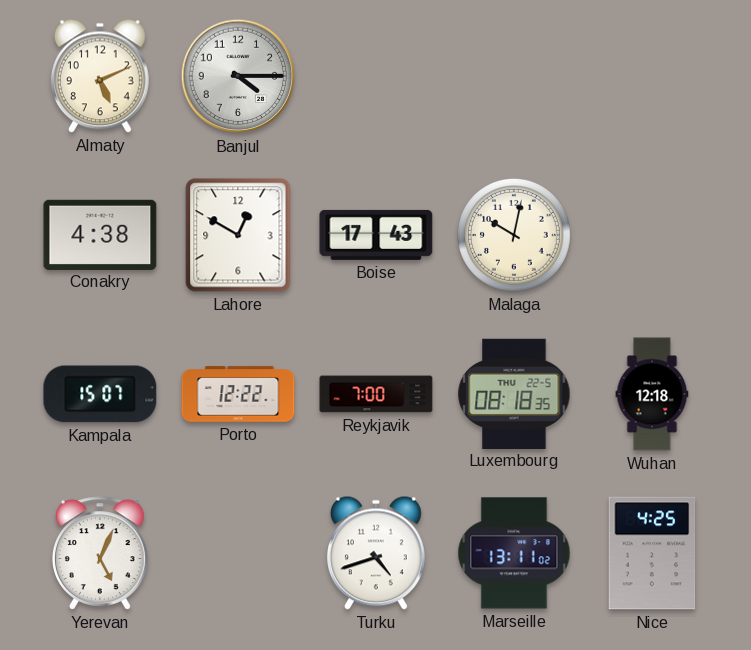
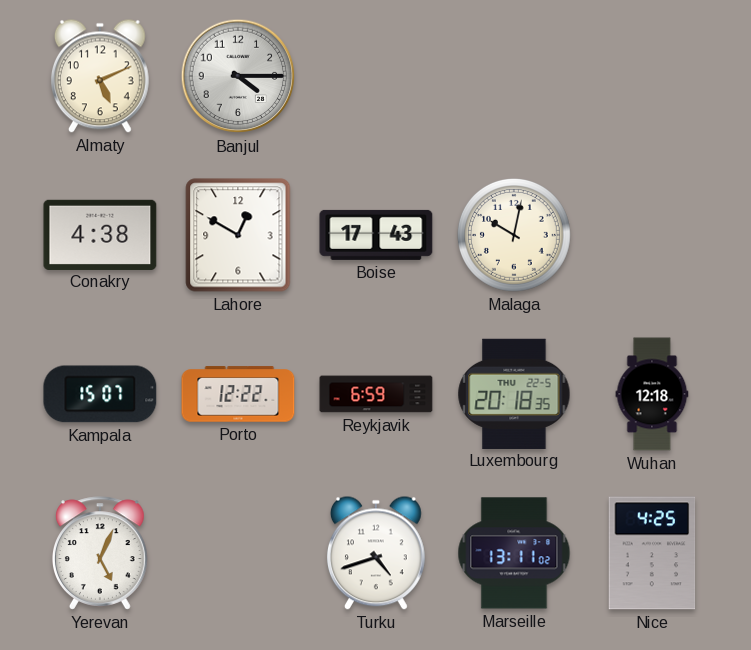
Reykjavik: 7:00 -> 6:59 (376, 394)
Luxembourg: 08:18 -> 20:18 (514, 393)
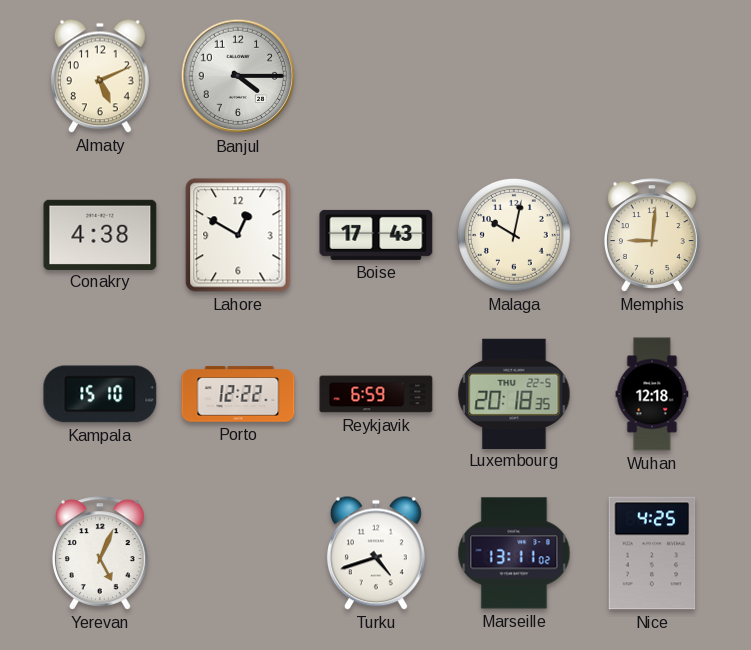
Memphis: none -> 9:01 (652, 235)
Kampala: 15:07 -> 15:10 (100, 394)
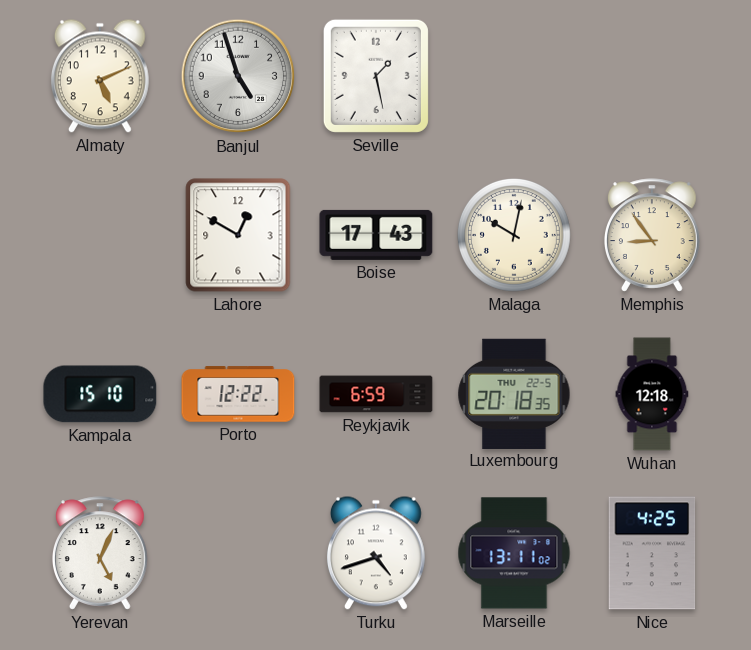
Banjul: 4:15 -> 4:57 (238, 76)
Seville: none -> 1:28 (376, 76)
Conakry: 4:38 -> none (100, 234)
Memphis: 9:01 -> 8:54 (652, 235)
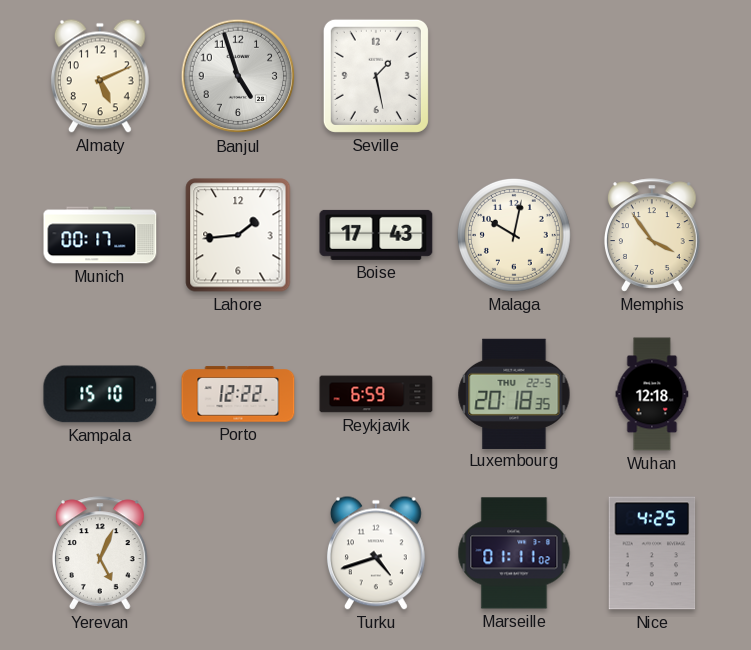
Munich: none -> 00:17 (100, 235)
Lahore: 12:50 -> 1:44 (238, 235)
Memphis: 8:54 -> 3:54 (652, 235)
Marseille: 13:11 -> 01:11 (514, 553)
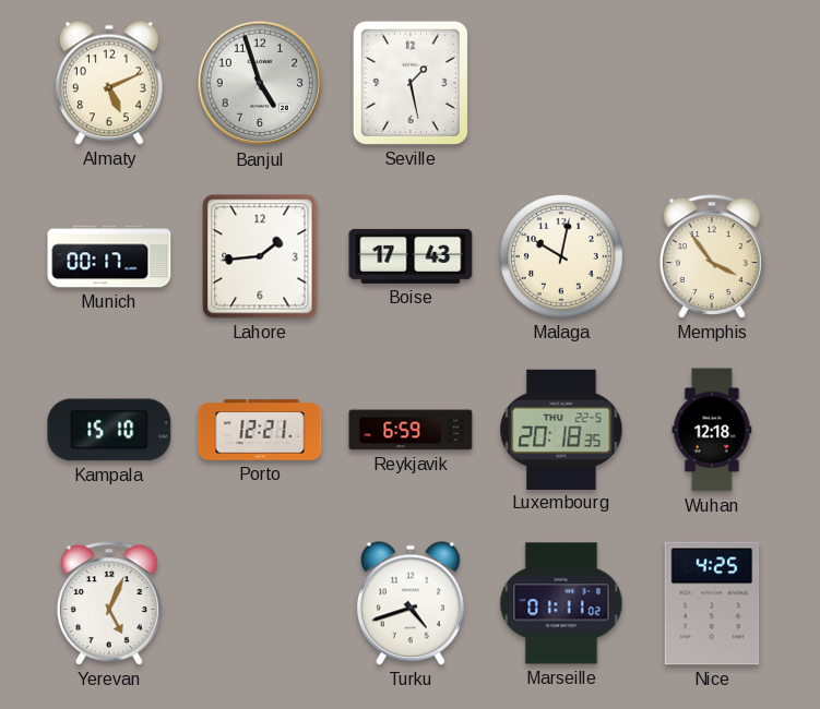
Porto: 12:22 -> 12:21 (260, 430)
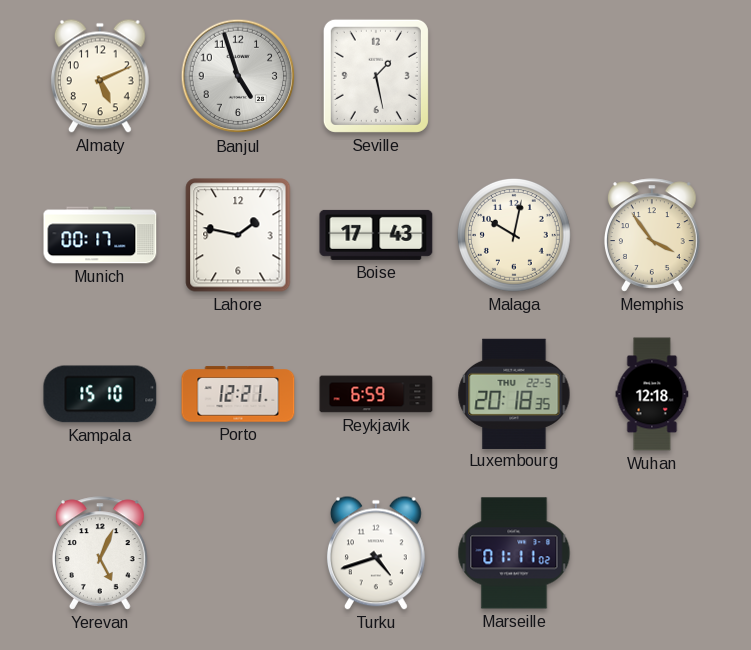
Lahore: 1:44 -> 1:47 (238, 235)
Nice: 4:25 -> none (712, 603)
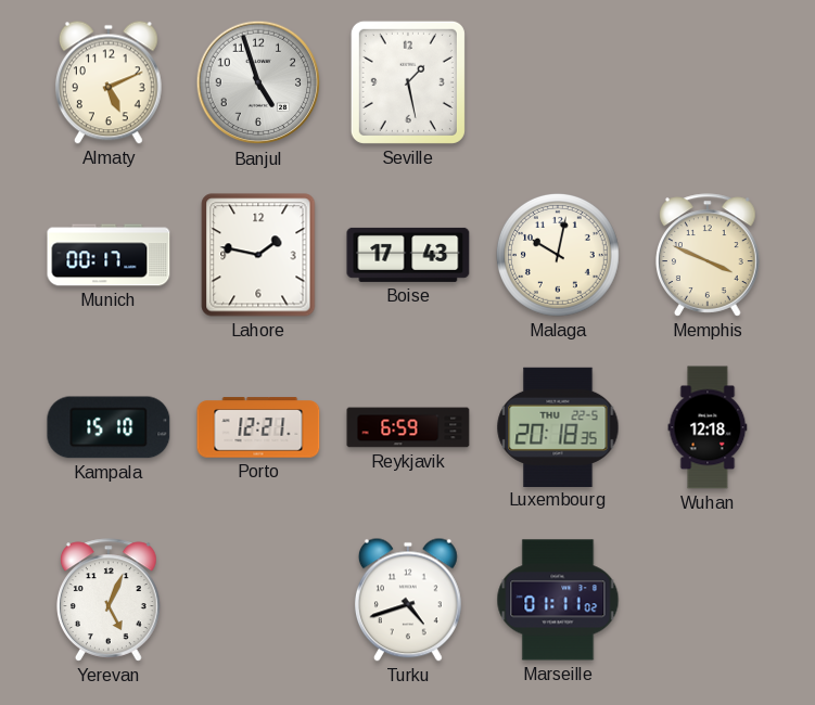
Memphis: 3:54 -> 3:49 (708, 255)
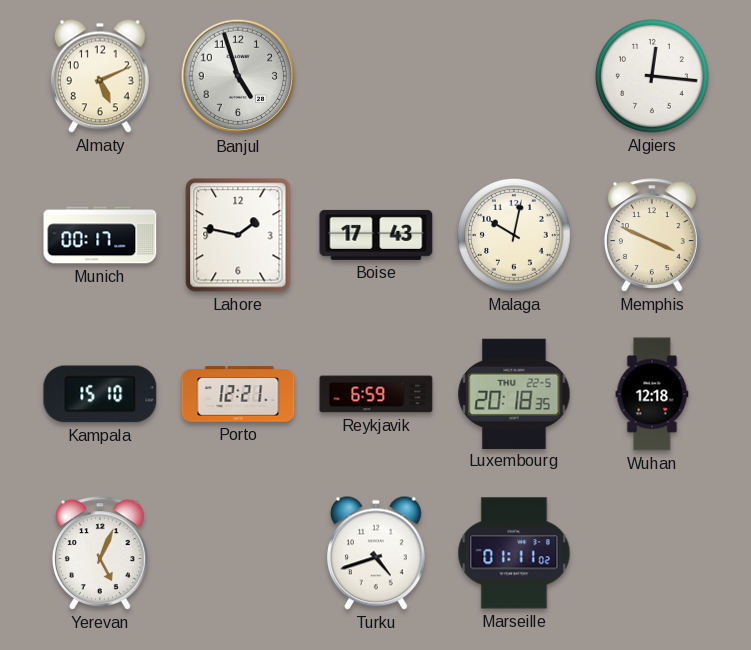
Seville: 1:28 -> none (408, 82)
Algiers: none -> 12:16 (652, 76)
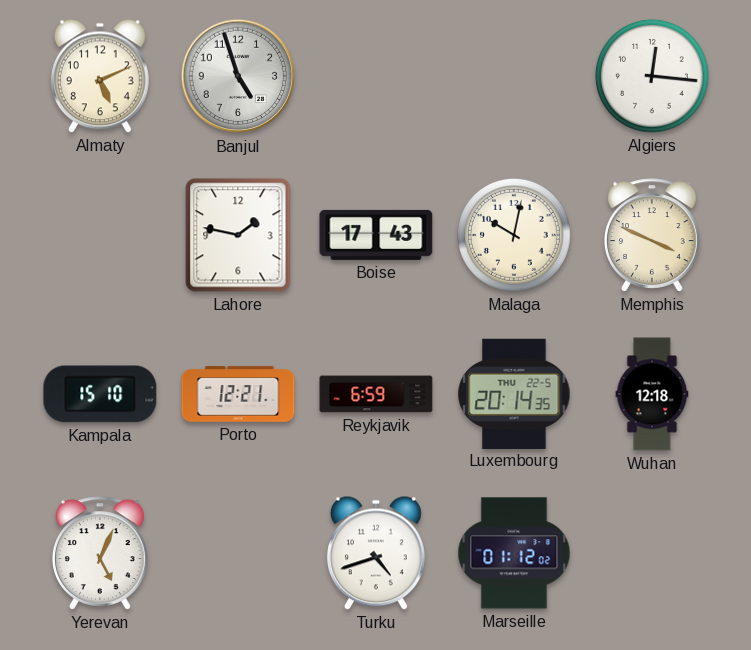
Munich: 00:17 -> none (100, 235)
Luxembourg: 20:18 -> 20:14 (514, 393)
Marseille: 01:11 -> 01:12 (514, 553)
